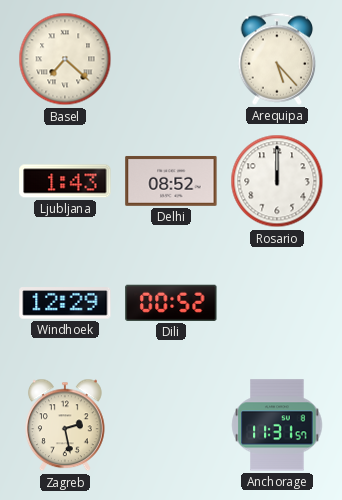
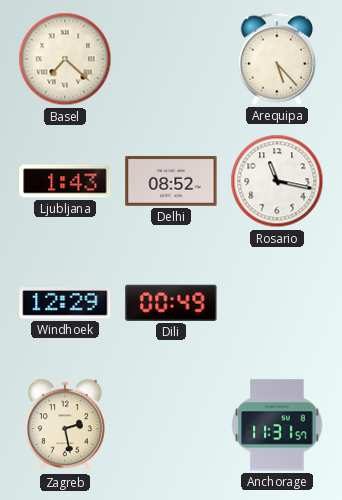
Rosario: 12:00 -> 11:17 (277, 181)
Dili: 00:52 -> 00:49 (171, 303)
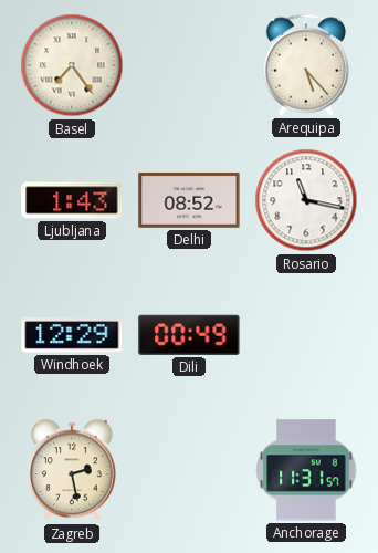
Basel: 7:22 -> 7:24 (72, 65)
